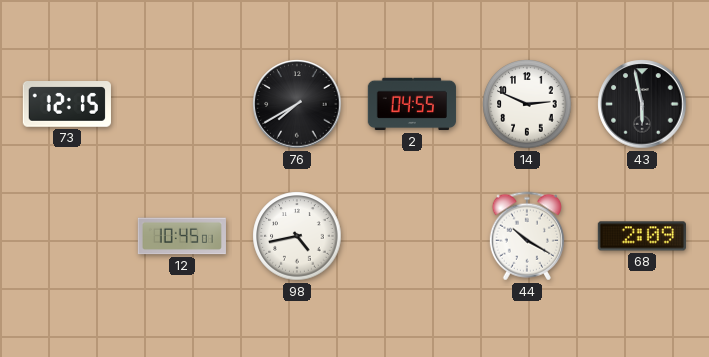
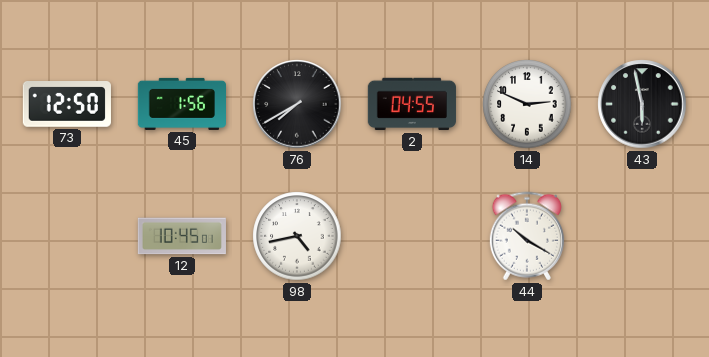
73: 12:15 -> 12:50 (67, 105)
45: none -> 1:56 (181, 104)
68: 2:09 -> none (642, 236)
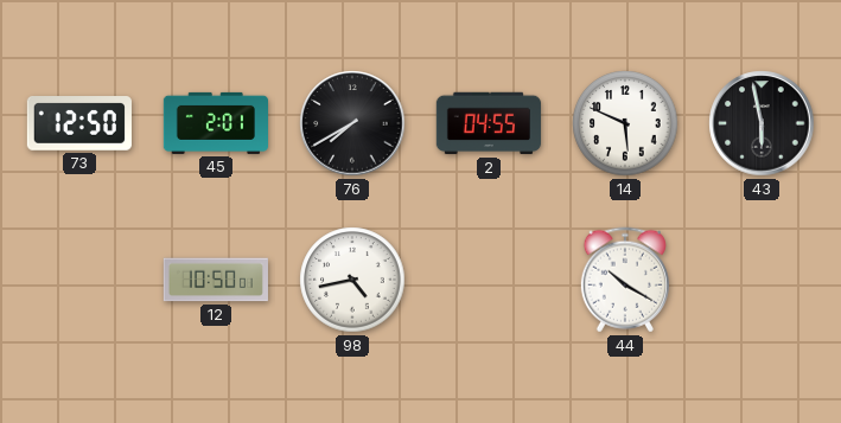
45: 1:56 -> 2:01 (215, 123)
14: 2:49 -> 5:49 (625, 123)
12: 10:45 -> 10:50 (216, 280)
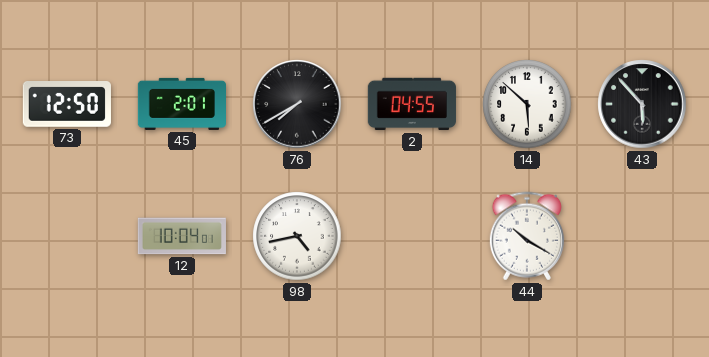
14: 5:49 -> 5:52 (527, 104)
43: 5:58 -> 5:53 (642, 104)
12: 10:50 -> 10:04 (182, 236)
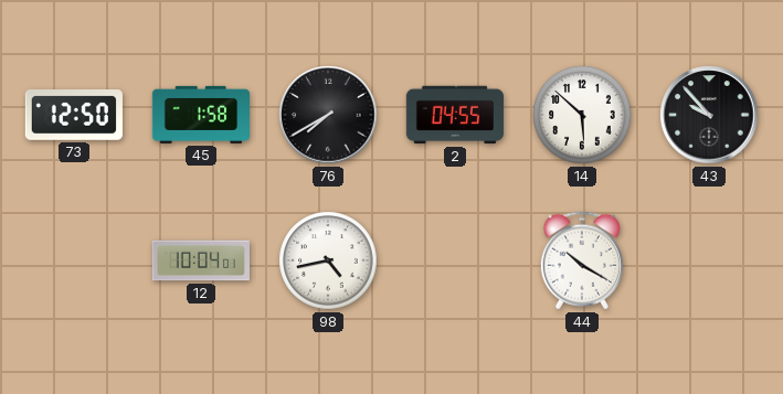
45: 2:01 -> 1:58 (200, 115)
43: 5:53 -> 9:53 (709, 115)
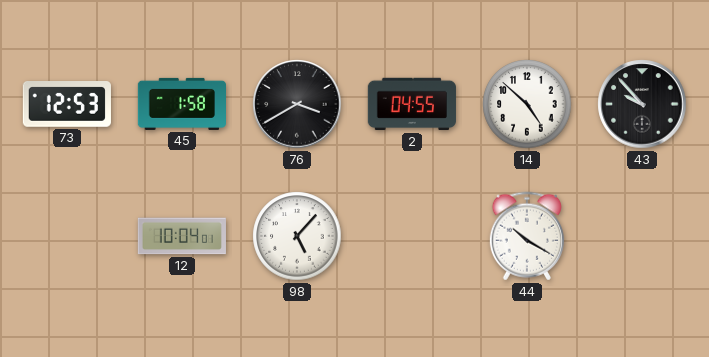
73: 12:50 -> 12:53 (67, 105)
76: 7:40 -> 3:40 (297, 104)
14: 5:52 -> 4:52 (527, 104)
98: 4:43 -> 5:07 (297, 236)
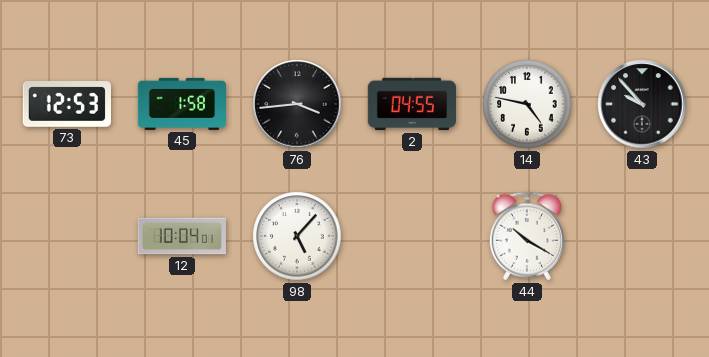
76: 3:40 -> 3:44 (297, 104)
14: 4:52 -> 4:47 (527, 104)
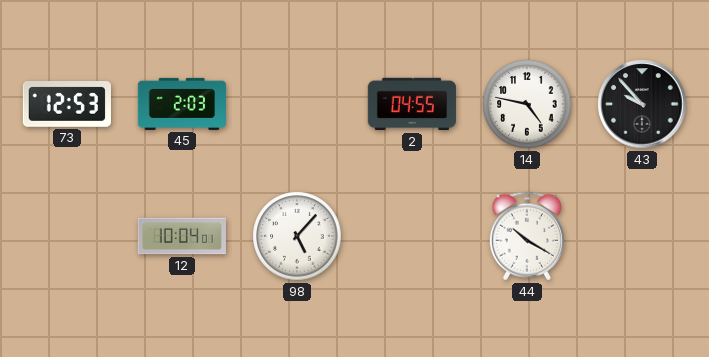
45: 1:58 -> 2:03 (181, 104)
76: 3:44 -> none (297, 104)
